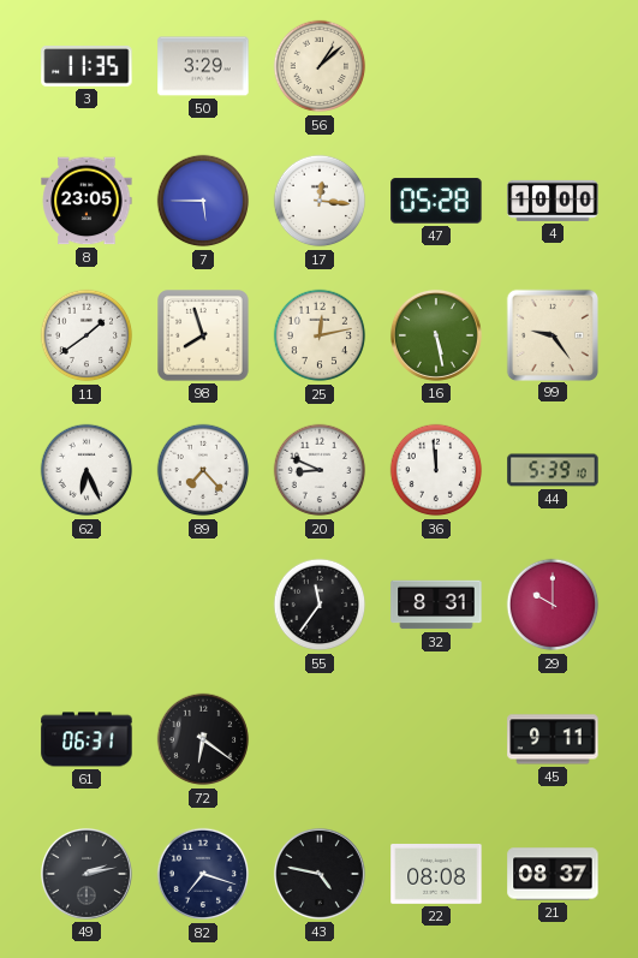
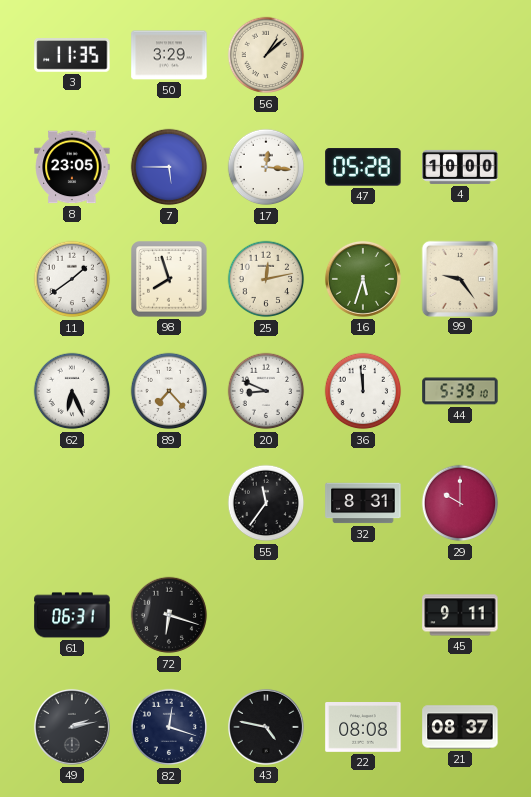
16: 5:28 -> 5:33 (363, 279)
72: 6:21 -> 6:18 (169, 615)
82: 7:18 -> 12:18 (169, 727)
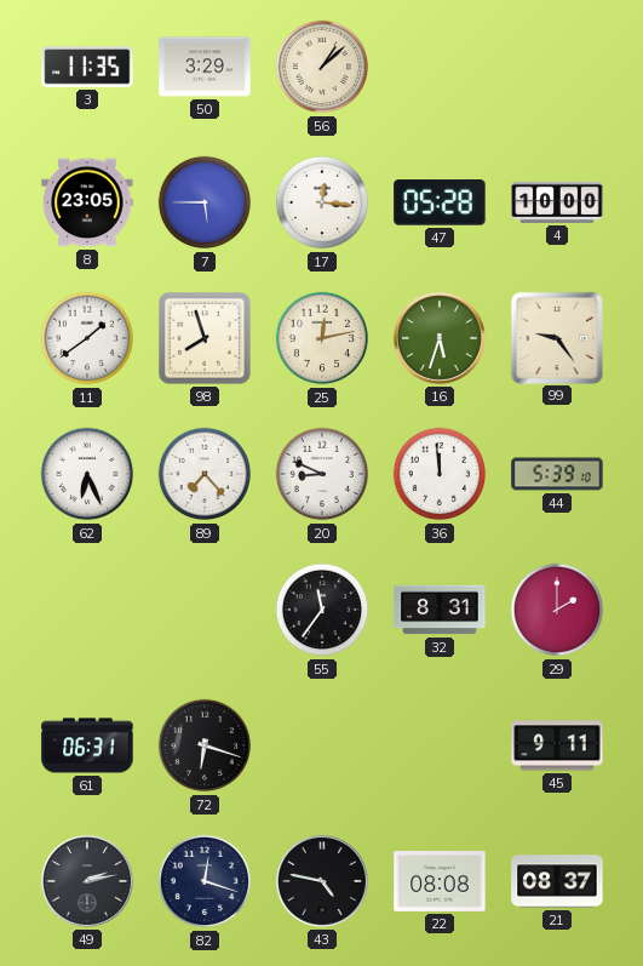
29: 10:00 -> 2:00 (557, 610)
